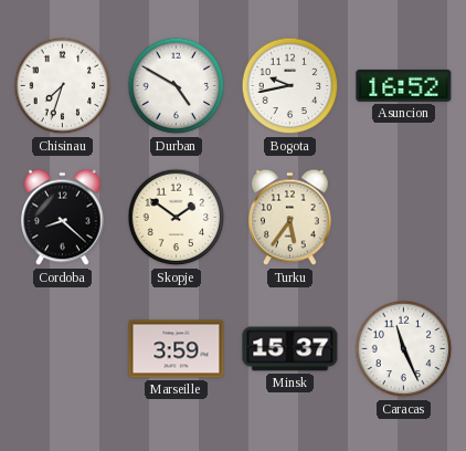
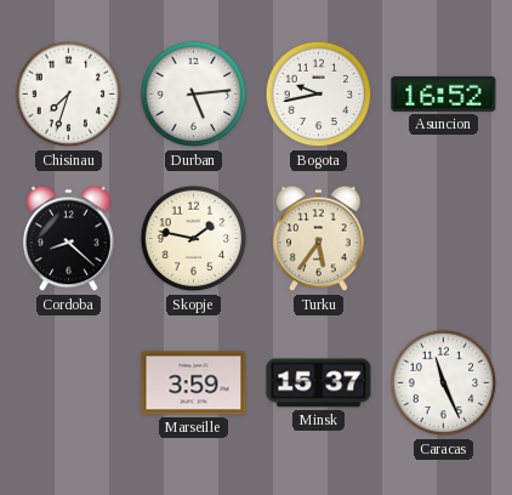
Durban: 4:50 -> 5:14 (194, 95)
Skopje: 1:51 -> 1:47 (194, 239)
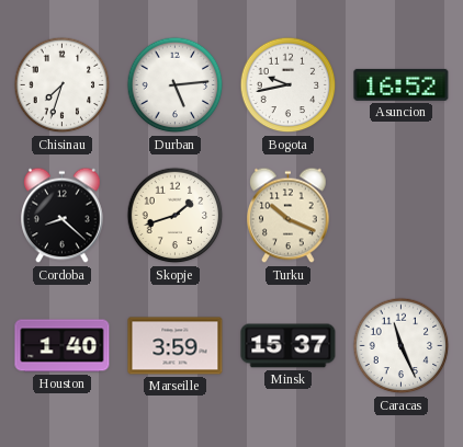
Skopje: 1:47 -> 1:42 (176, 216)
Turku: 5:36 -> 10:19 (289, 216)
Houston: none -> 1:40 (63, 346)
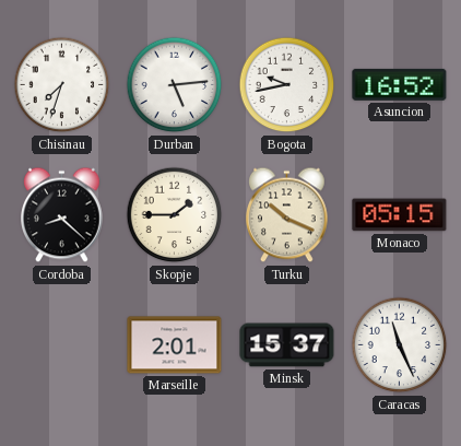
Skopje: 1:42 -> 1:45 (175, 215)
Monaco: none -> 05:15 (400, 215)
Houston: 1:40 -> none (63, 346)
Marseille: 3:59 -> 2:01 (175, 345)
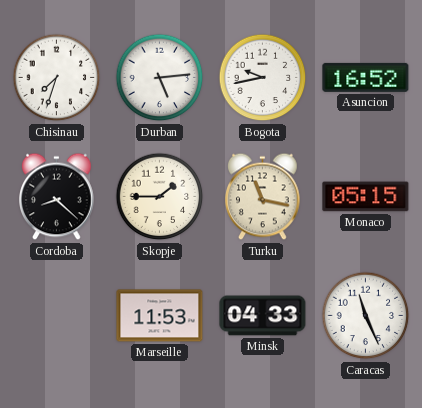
Turku: 10:19 -> 11:17 (263, 197)
Marseille: 2:01 -> 11:53 (160, 316)
Minsk: 15:37 -> 04:33 (263, 316)
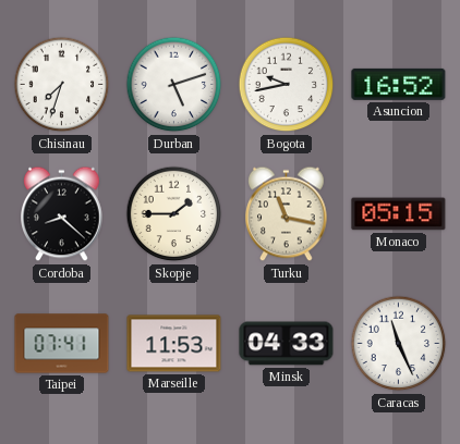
Durban: 5:14 -> 5:12 (174, 85)
Taipei: none -> 07:41 (62, 344)
